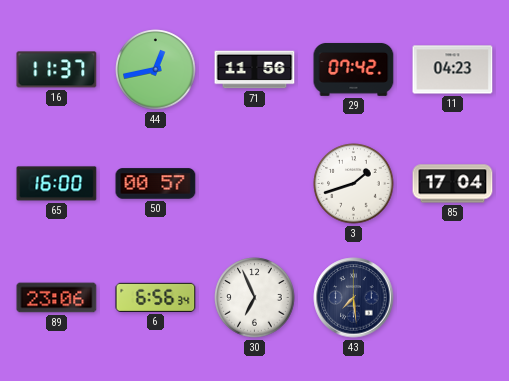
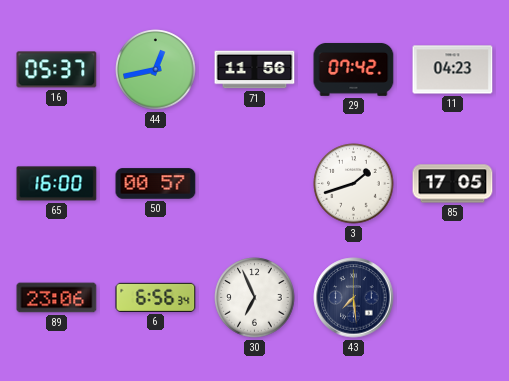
16: 11:37 -> 05:37 (57, 70)
85: 17:04 -> 17:05 (453, 184)
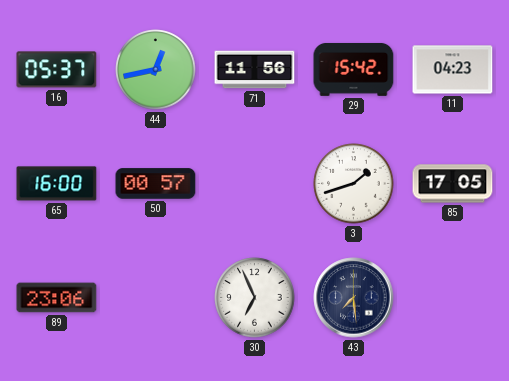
29: 07:42 -> 15:42 (354, 69)
6: 6:56 -> none (156, 297)
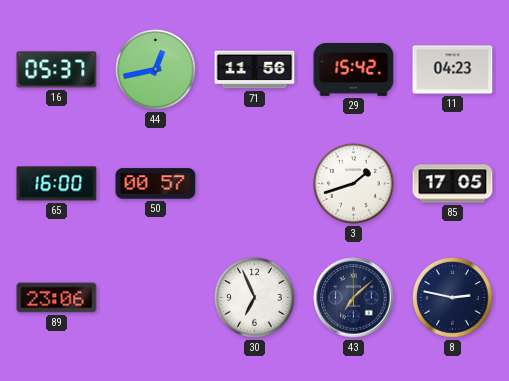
43: 7:29 -> 7:08 (354, 298)
8: none -> 2:47 (453, 298)
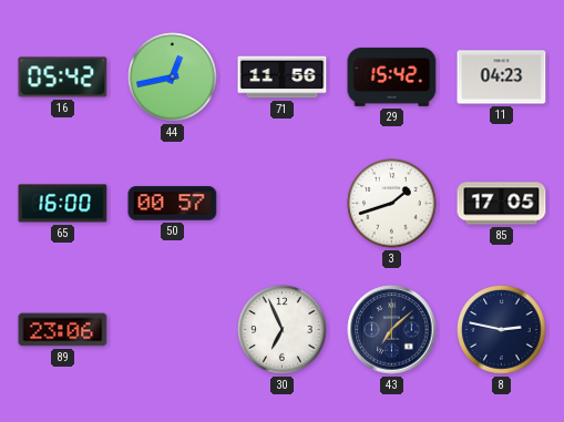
16: 05:37 -> 05:42 (63, 78)
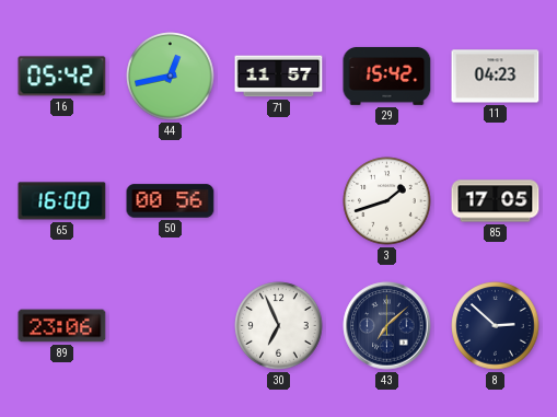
71: 11:56 -> 11:57 (279, 77)
50: 00:57 -> 00:56 (171, 201)
8: 2:47 -> 2:52 (496, 326)
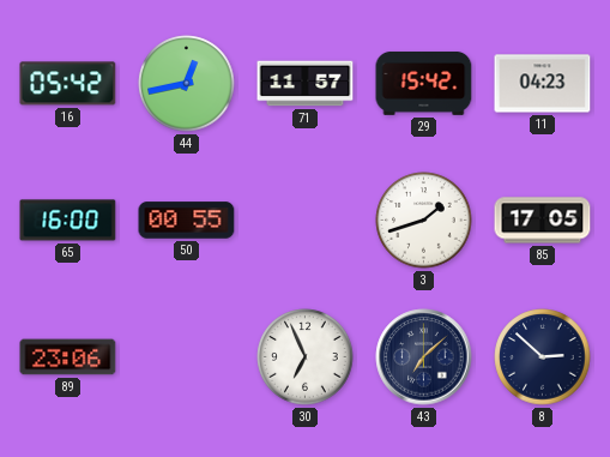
50: 00:56 -> 00:55 (187, 221)
